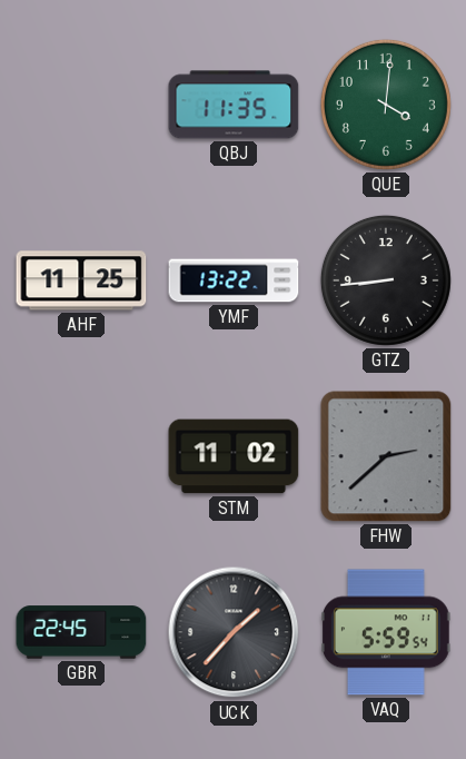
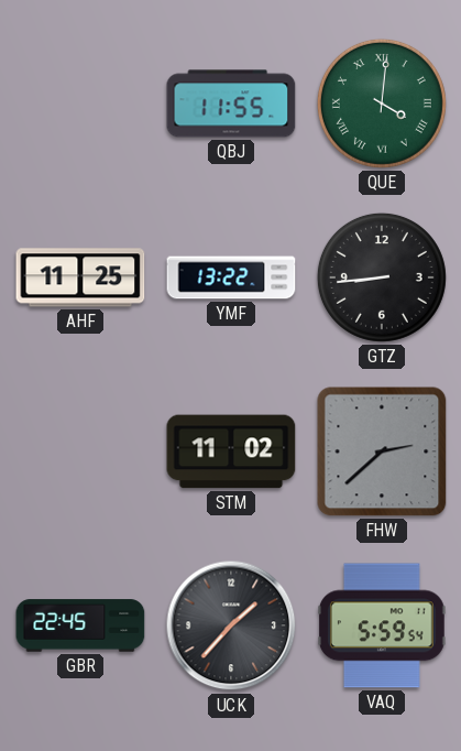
QBJ: 11:35 -> 11:55 (231, 104)
QUE numerals: Arabic -> Roman (382, 104)
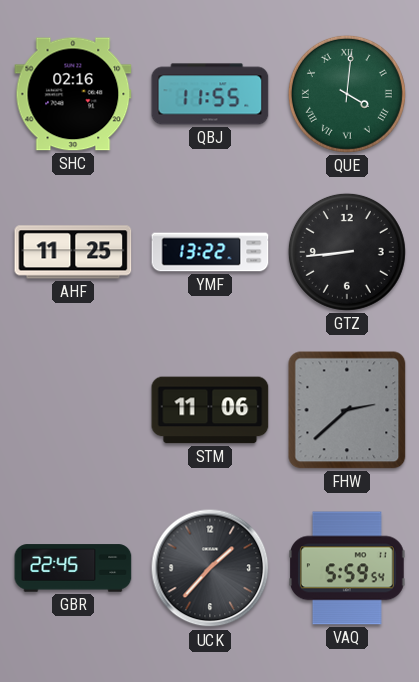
SHC: none -> 02:16 (73, 94)
STM: 11:02 -> 11:06 (210, 410)
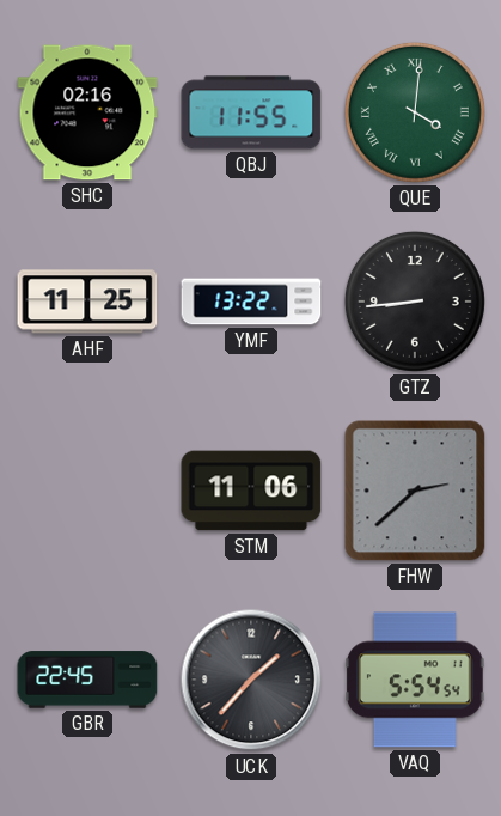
VAQ: 5:59 -> 5:54 (416, 680)
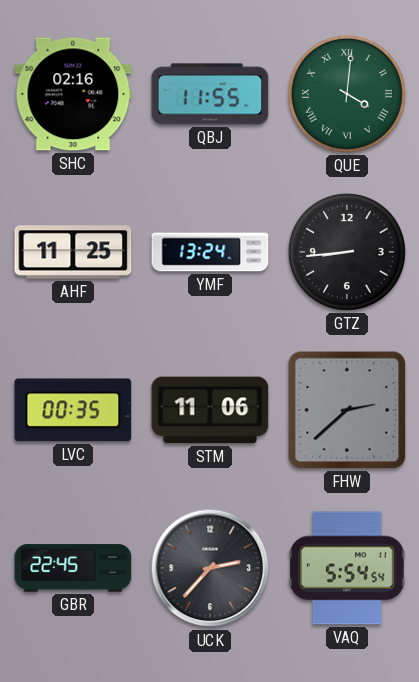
YMF: 13:22 -> 13:24 (210, 252)
LVC: none -> 00:35 (73, 410)
UCK: 1:37 -> 2:37 (210, 568)
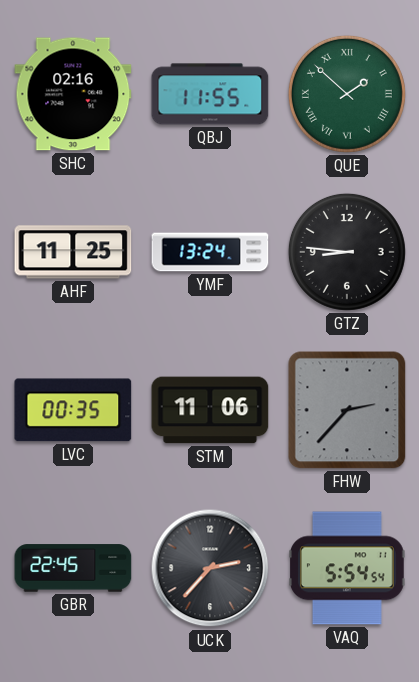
QUE: 4:01 -> 1:52 (347, 94)
GTZ: 8:44 -> 8:46 (347, 252)
FHW: 2:38 -> 2:37 (347, 410)
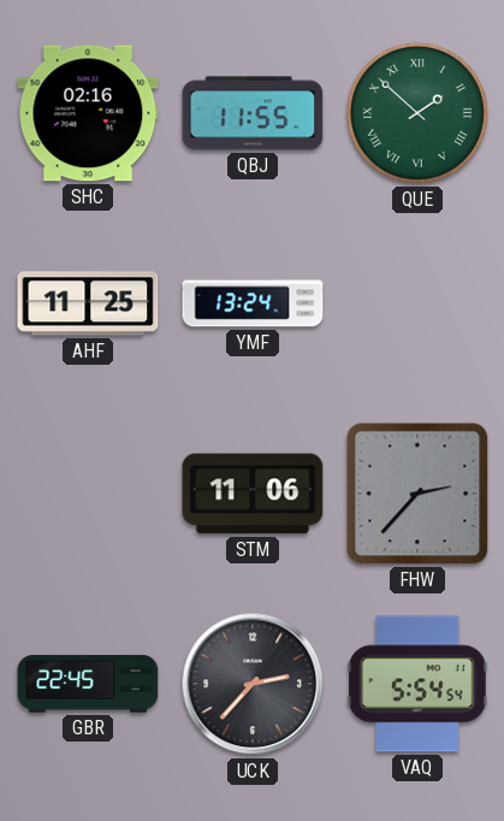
GTZ: 8:46 -> none (347, 252)
LVC: 00:35 -> none (73, 410)
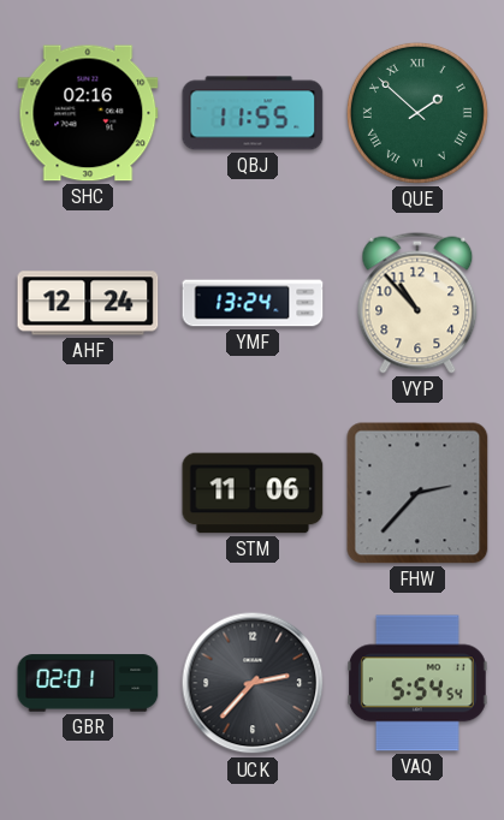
AHF: 11:25 -> 12:24 (88, 303)
VYP: none -> 10:53 (417, 303)
GBR: 22:45 -> 02:01 (88, 683)
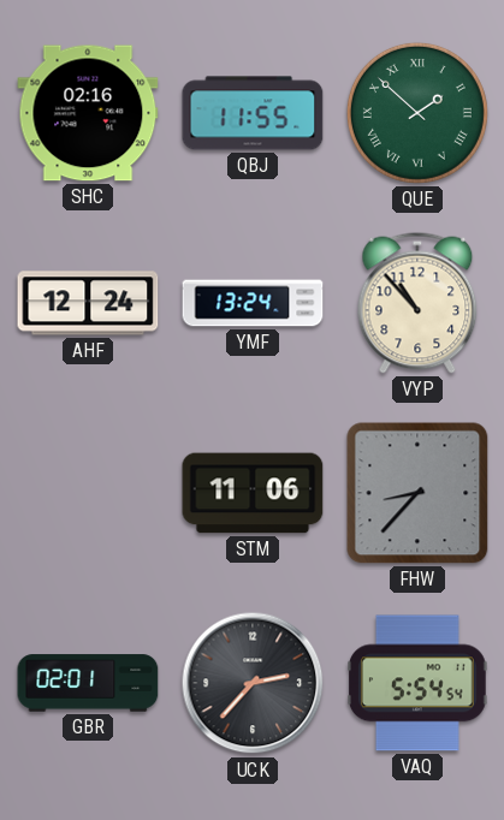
FHW: 2:37 -> 8:37 (417, 493)
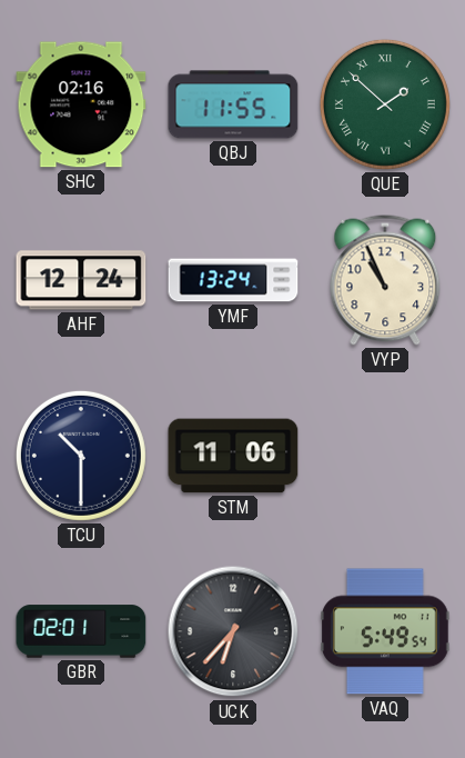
VYP: 10:53 -> 10:56 (385, 280)
TCU: none -> 10:30 (81, 456)
FHW: 8:37 -> none (417, 493)
UCK: 2:37 -> 6:37 (233, 631)
VAQ: 5:54 -> 5:49 (386, 631)
